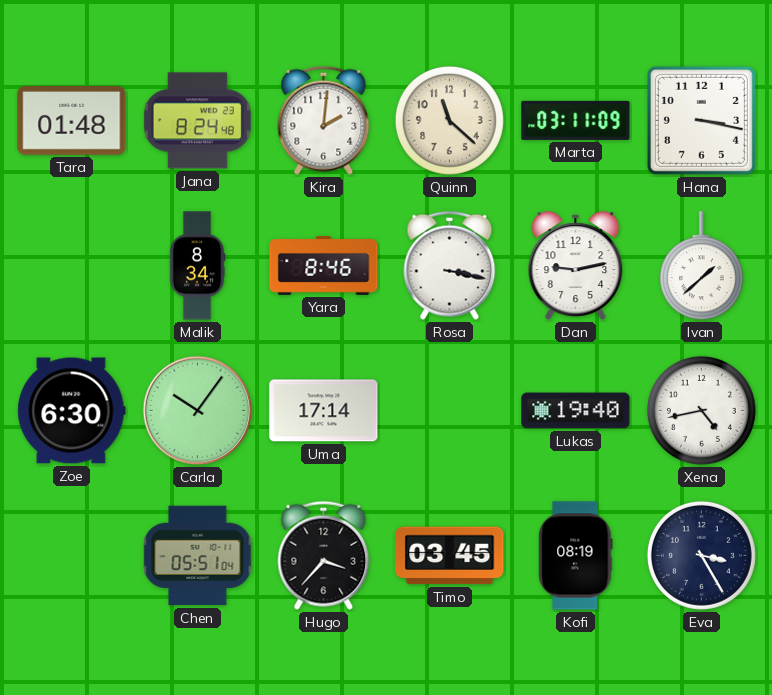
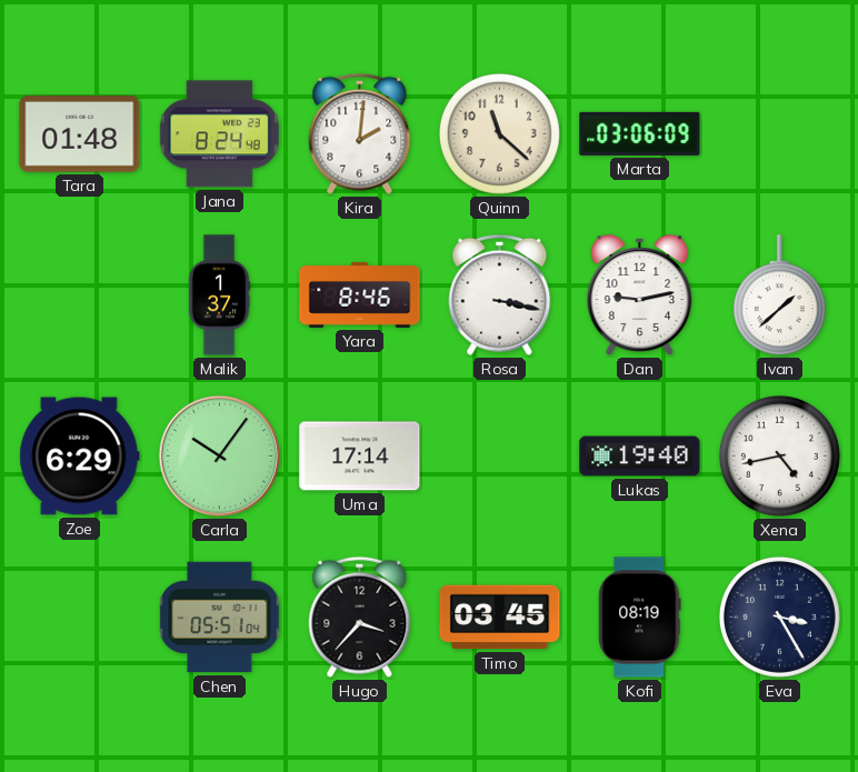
Marta: 03:11 -> 03:06 (640, 133)
Hana: 3:17 -> none (701, 120)
Malik: 8:34 -> 1:37 (219, 295)
Zoe: 6:30 -> 6:29 (80, 457)
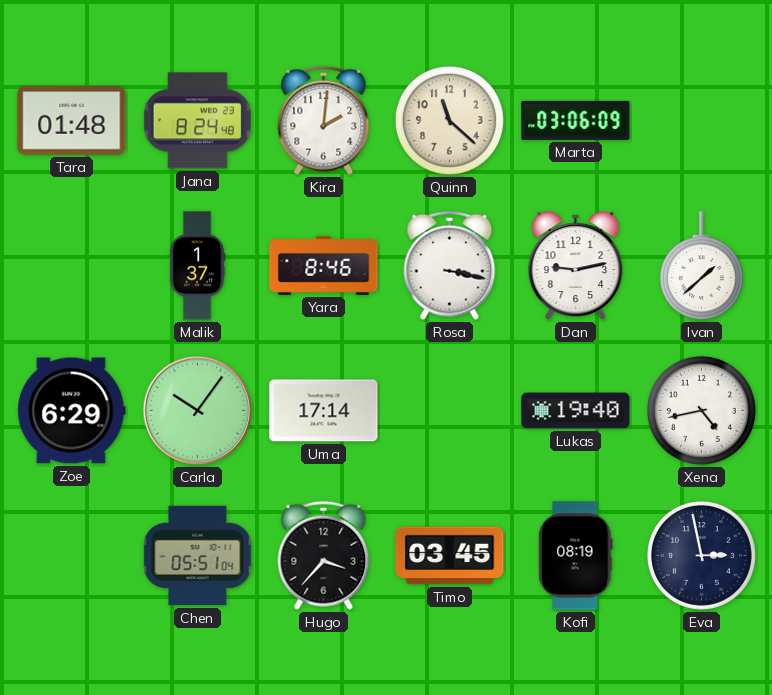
Eva: 3:25 -> 2:58 (701, 555)
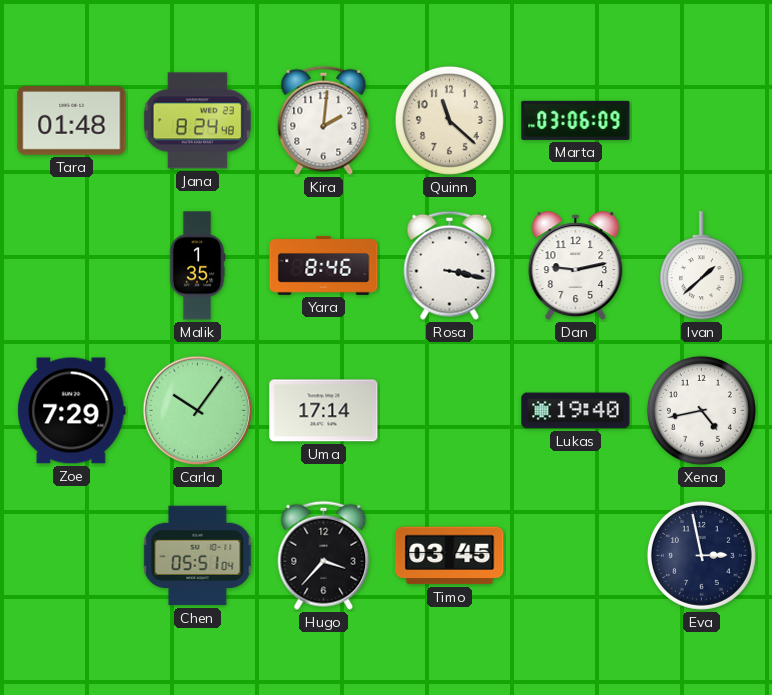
Malik: 1:37 -> 1:35 (197, 266)
Zoe: 6:29 -> 7:29 (72, 411)
Kofi: 08:19 -> none (576, 556)
